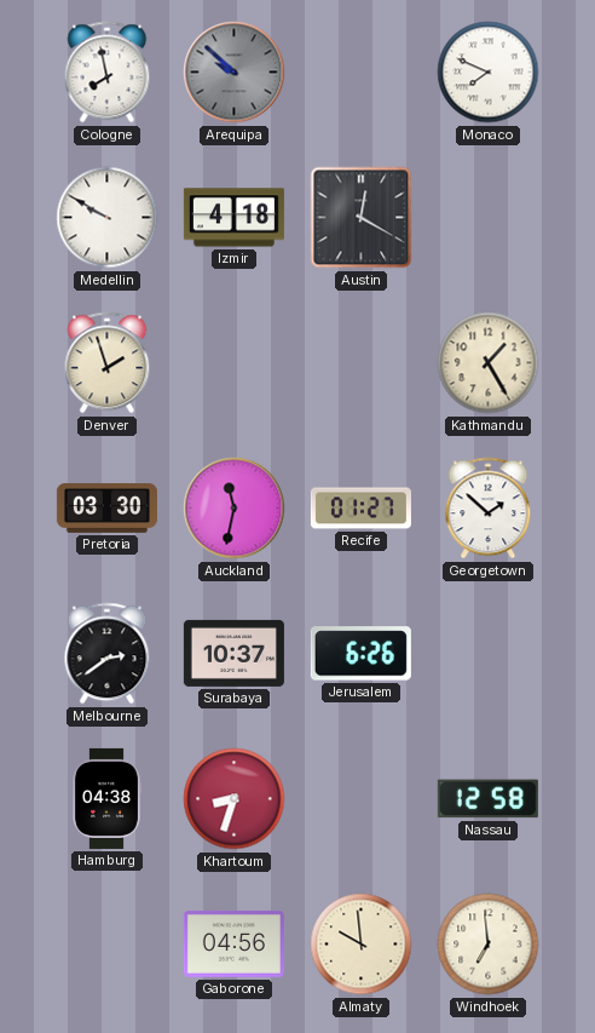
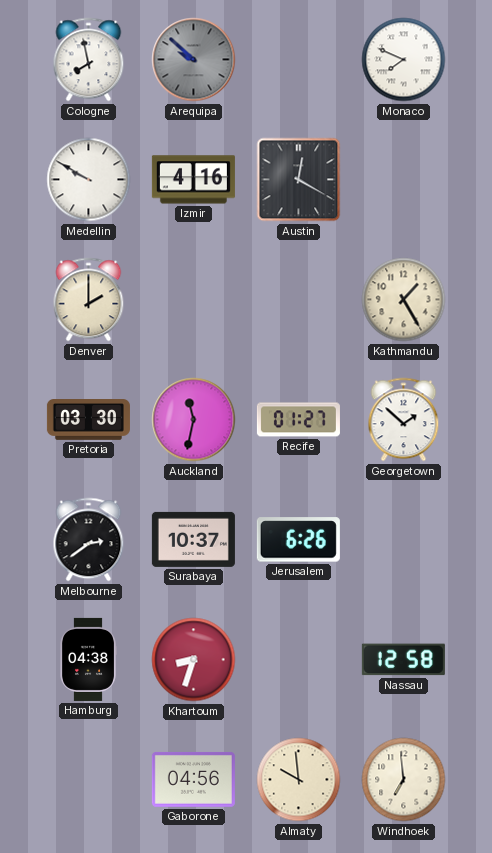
Izmir: 4:18 -> 4:16 (193, 180)
Denver: 1:57 -> 2:00 (89, 300)
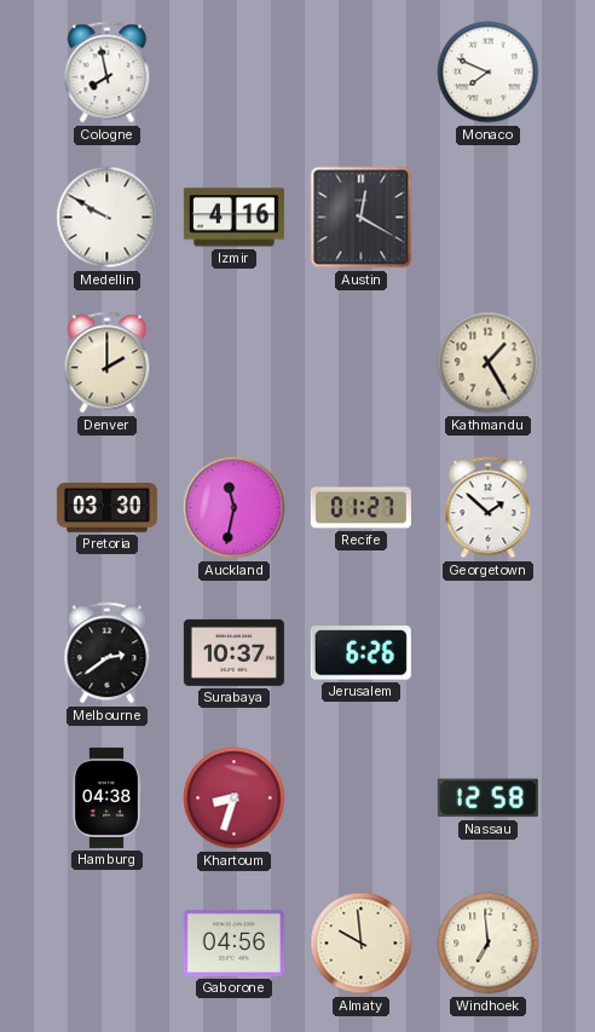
Arequipa: 9:52 -> none (194, 60)
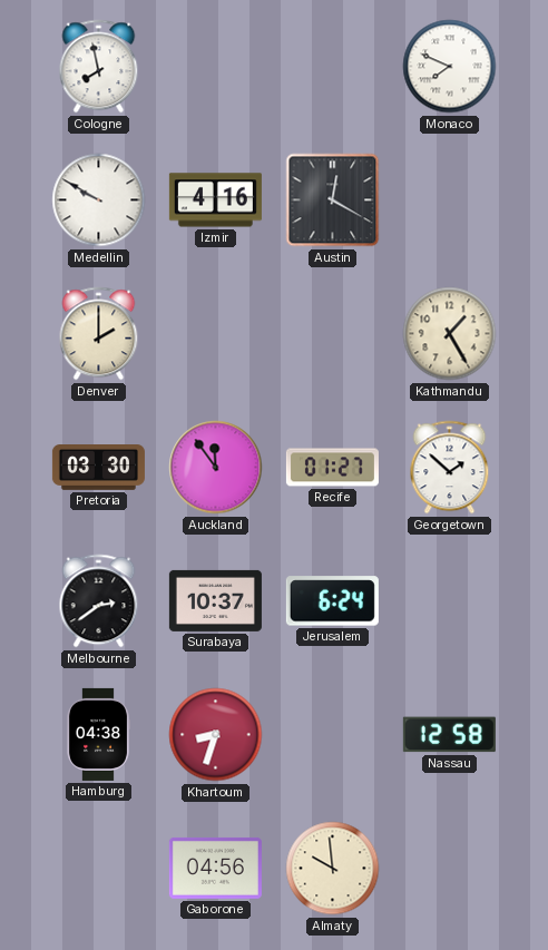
Auckland: 11:32 -> 11:54 (216, 468)
Jerusalem: 6:26 -> 6:24 (332, 601)
Windhoek: 6:59 -> none (489, 944)
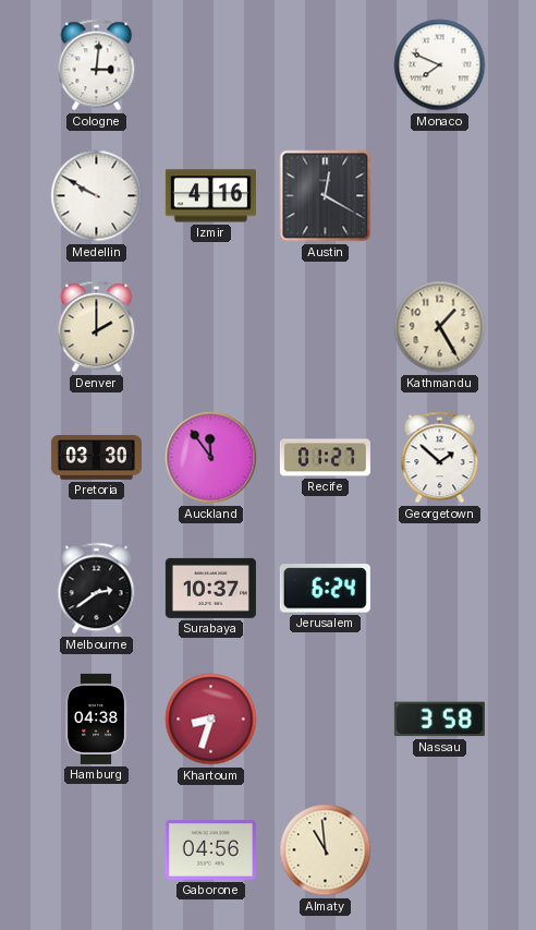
Cologne: 7:58 -> 3:01 (97, 65)
Nassau: 12:58 -> 3:58 (439, 720)
Almaty: 9:59 -> 10:59 (326, 850)
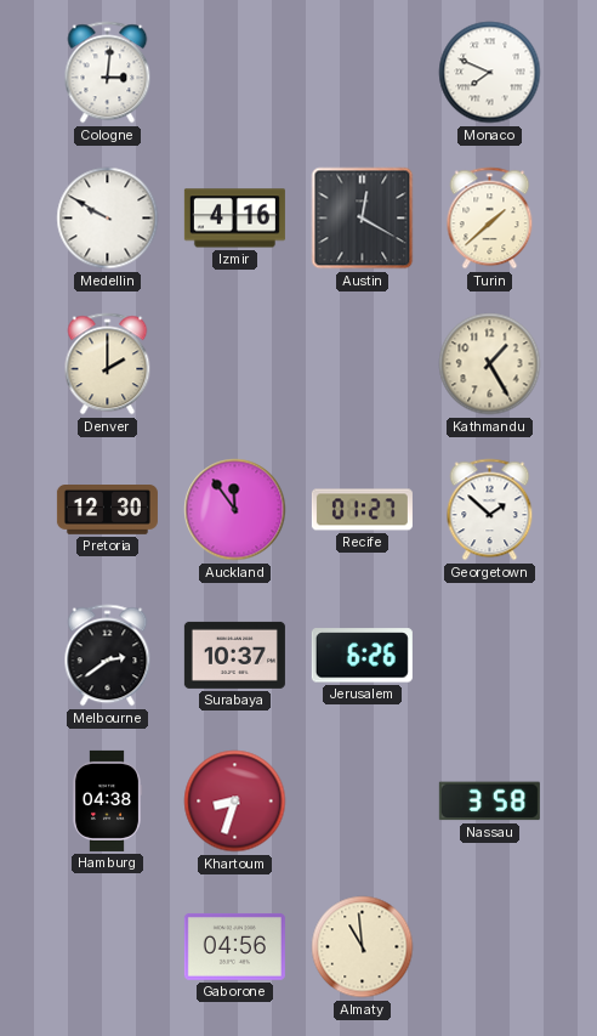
Turin: none -> 1:38 (490, 219)
Pretoria: 03:30 -> 12:30 (107, 510)
Jerusalem: 6:24 -> 6:26 (362, 656)
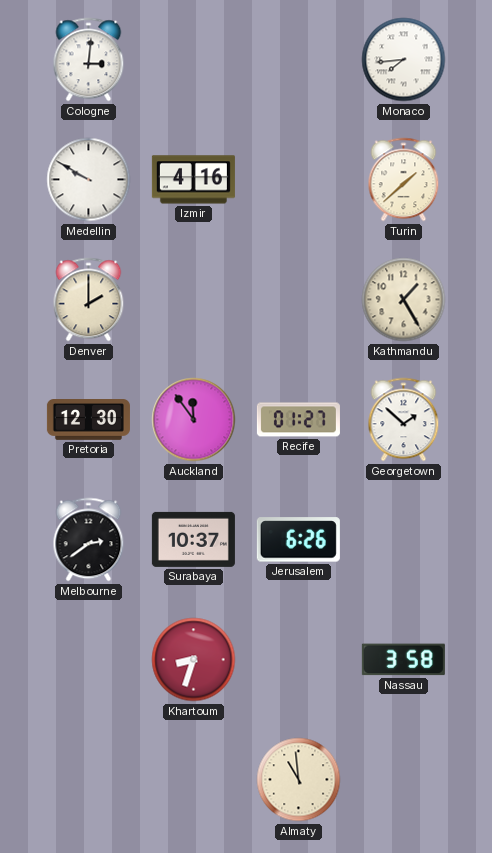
Monaco: 7:49 -> 7:44 (404, 60)
Austin: 12:20 -> none (363, 219)
Hamburg: 04:38 -> none (108, 800)
Gaborone: 04:56 -> none (234, 946)
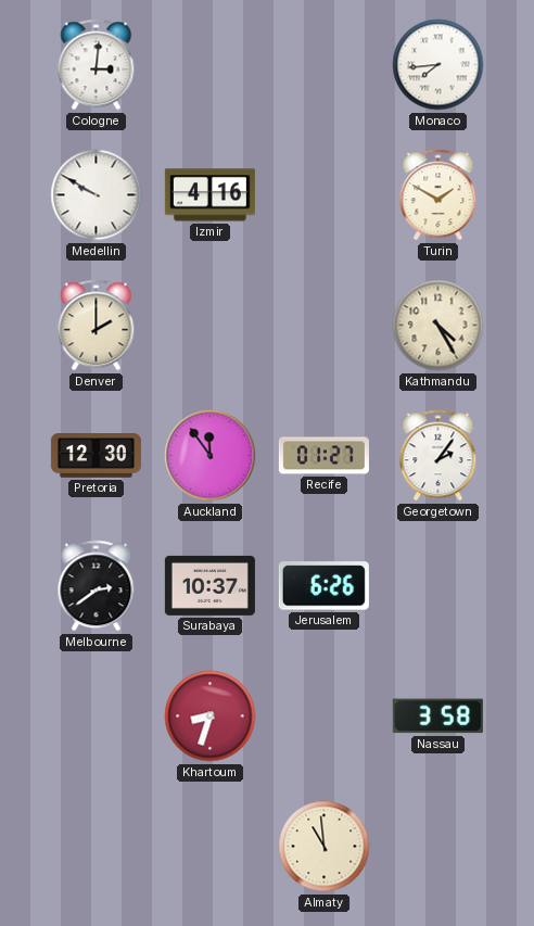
Turin: 1:38 -> 1:50 (438, 195)
Kathmandu: 1:25 -> 4:25 (438, 326)
Georgetown: 1:52 -> 2:06 (438, 456)
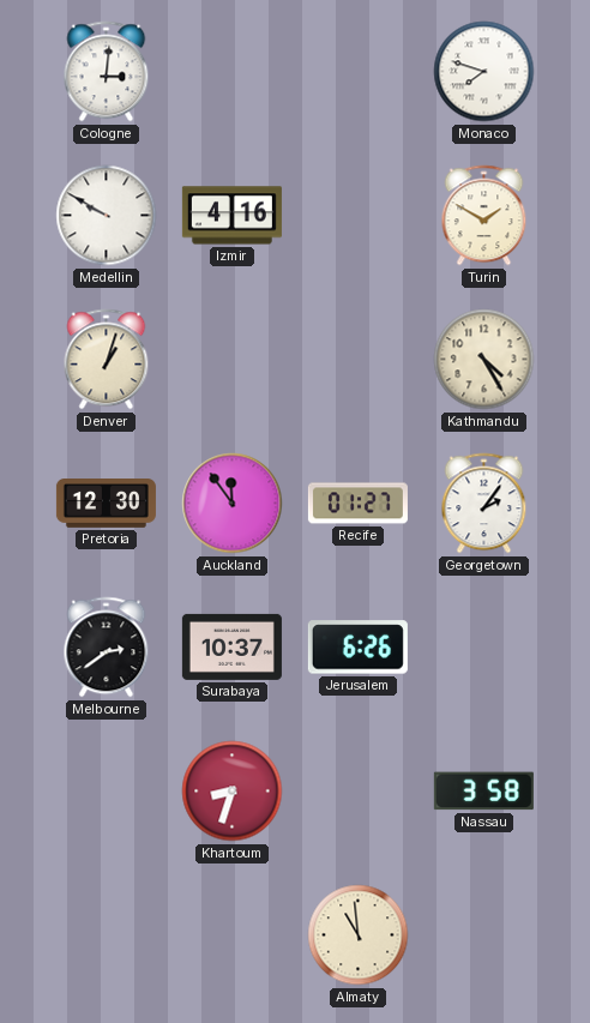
Monaco: 7:44 -> 7:48 (484, 72)
Denver: 2:00 -> 1:03 (107, 360)
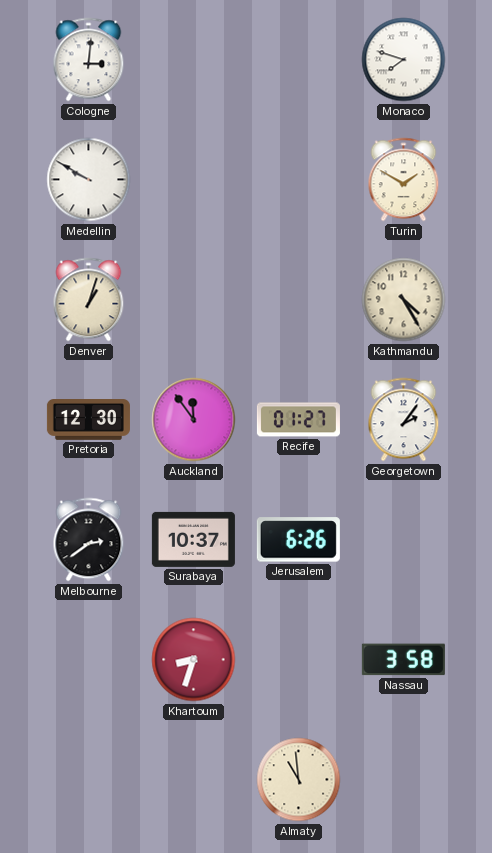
Izmir: 4:16 -> none (231, 216)
